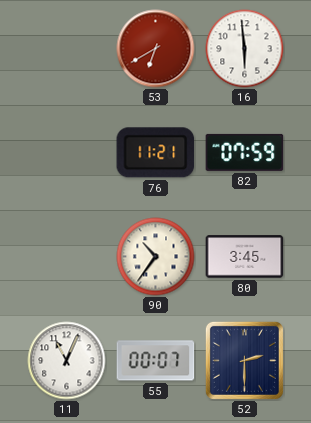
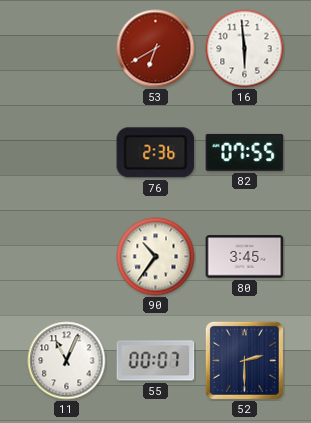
76: 11:21 -> 2:36 (156, 153)
82: 07:59 -> 07:55 (245, 152)
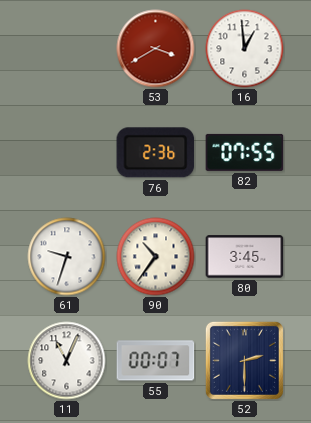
53: 6:40 -> 3:40 (156, 49)
16: 5:59 -> 12:59 (245, 49)
61: none -> 9:33 (67, 257)
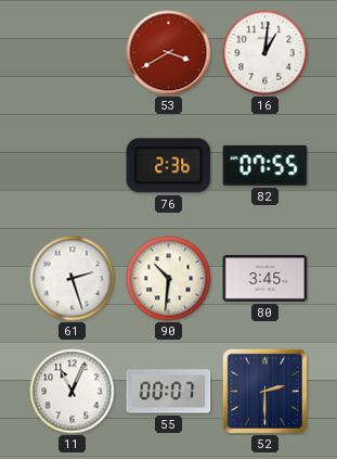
16: 12:59 -> 1:01 (265, 53)
61: 9:33 -> 2:27 (73, 279)
90: 10:36 -> 10:31 (169, 279)
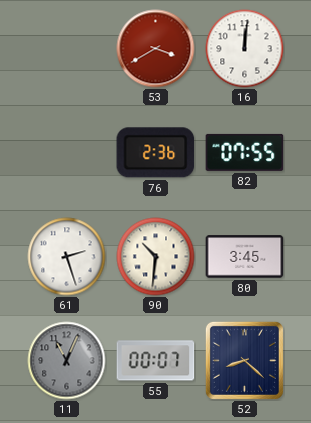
16: 1:01 -> 12:01 (245, 49)
11 dial: white -> grey (67, 361)
52: 2:30 -> 8:22 (244, 360)
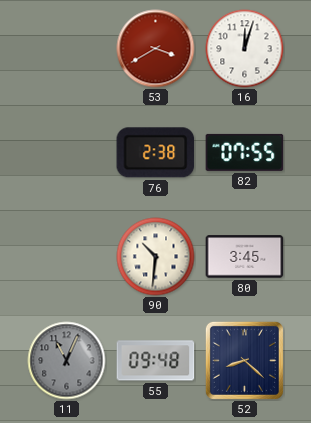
16: 12:01 -> 12:03 (245, 49)
76: 2:36 -> 2:38 (156, 153)
61: 2:27 -> none (67, 257)
55: 00:07 -> 09:48 (156, 361)
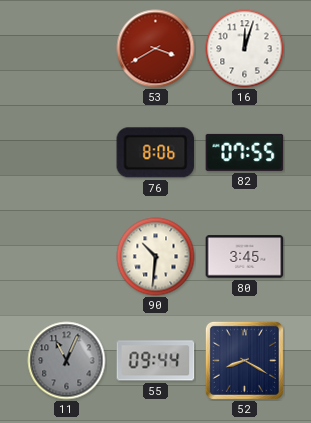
76: 2:38 -> 8:06 (156, 153)
55: 09:48 -> 09:44 (156, 361)
52: 8:22 -> 8:20 (244, 360)
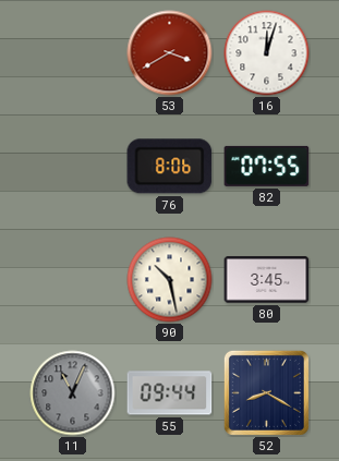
90: 10:31 -> 10:28 (170, 280)
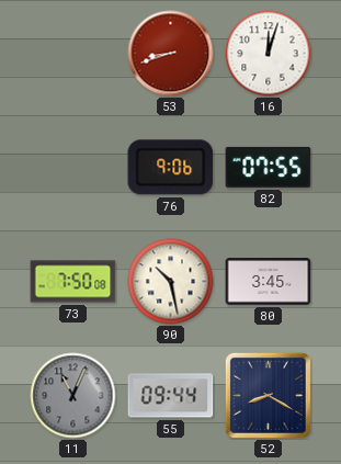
53: 3:40 -> 8:42 (171, 54)
76: 8:06 -> 9:06 (171, 168)
73: none -> 7:50 (73, 282)
